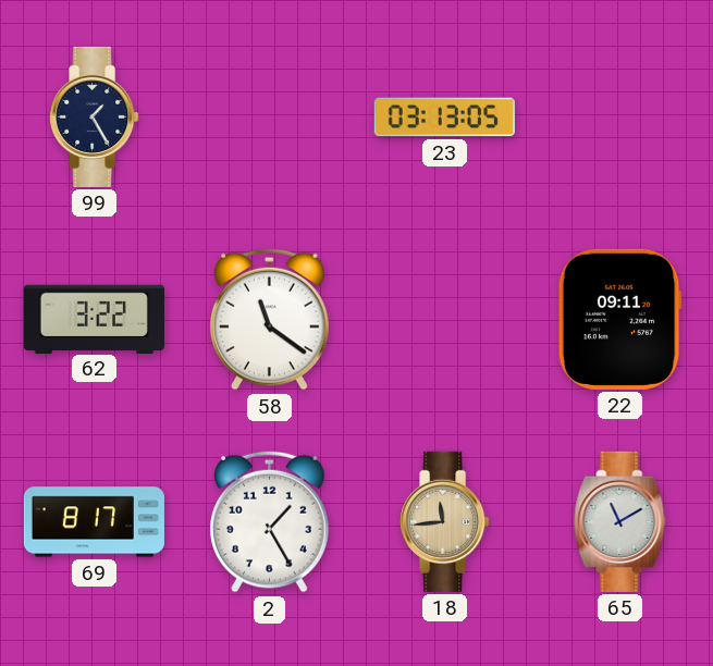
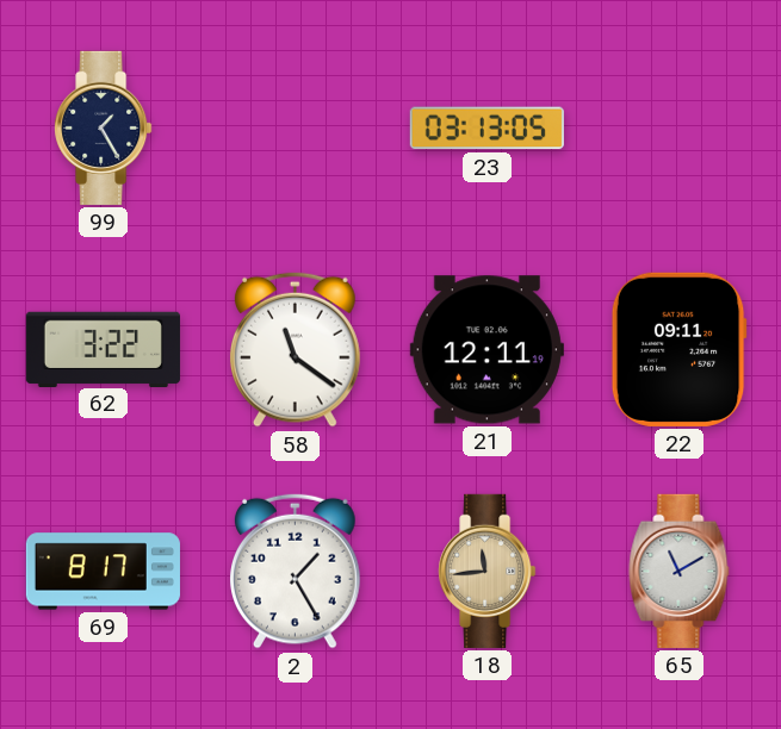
21: none -> 12:11 (486, 350)
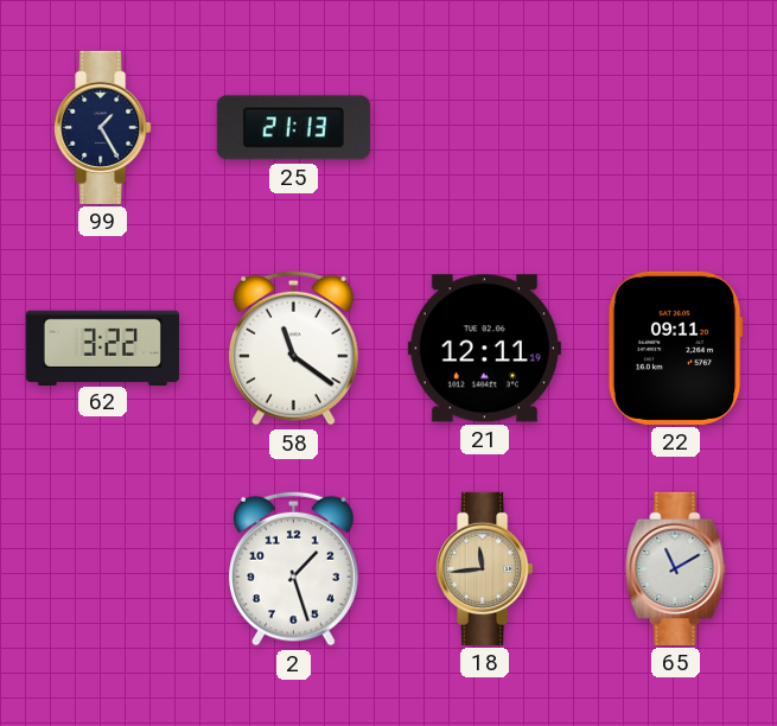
25: none -> 21:13 (293, 128)
23: 03:13 -> none (486, 129)
69: 8:17 -> none (103, 572)
2: 1:25 -> 1:27 (294, 568)
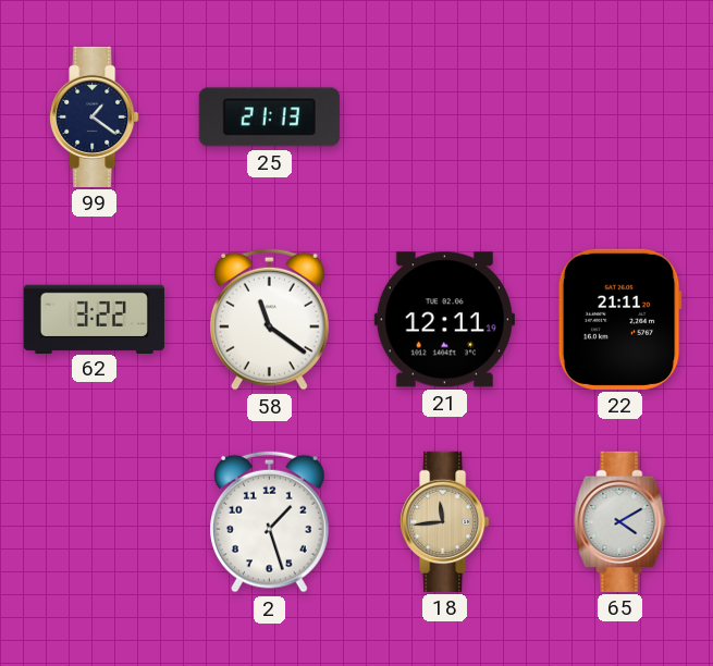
99: 1:25 -> 1:21 (95, 116)
22: 09:11 -> 21:11 (619, 319)
65: 11:10 -> 4:10 (620, 521)
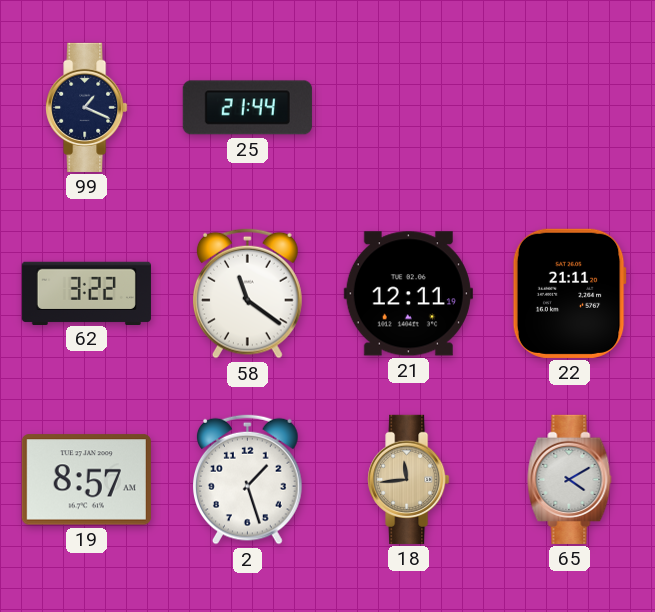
99: 1:21 -> 1:19 (87, 107)
25: 21:13 -> 21:44 (247, 108)
19: none -> 8:57 (86, 480)
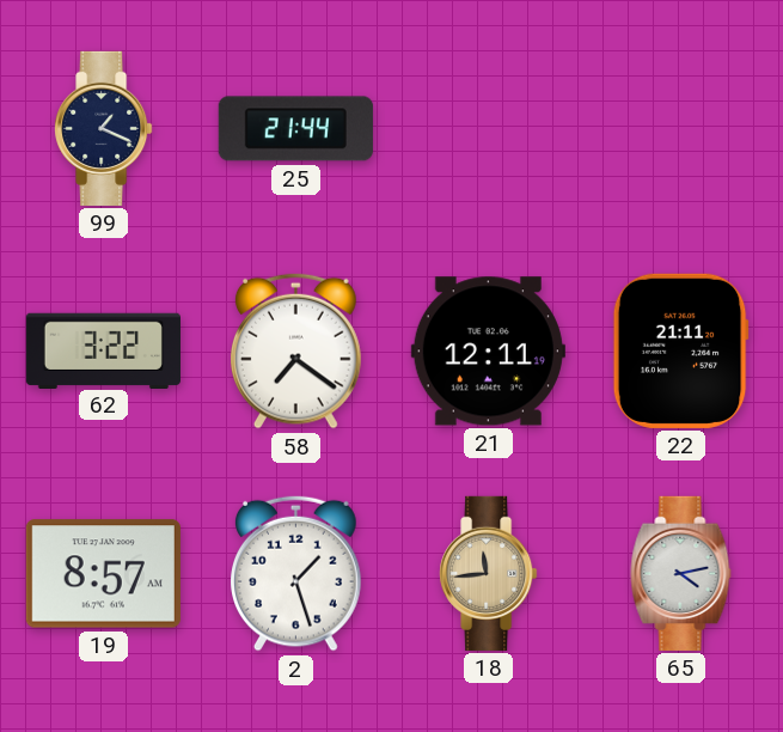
58: 11:21 -> 7:21 (296, 350)
65: 4:10 -> 4:13 (681, 573)
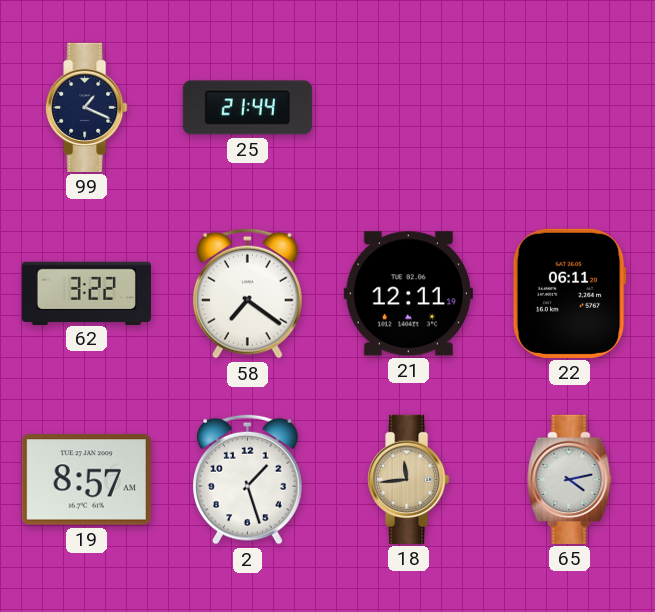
22: 21:11 -> 06:11 (569, 293)
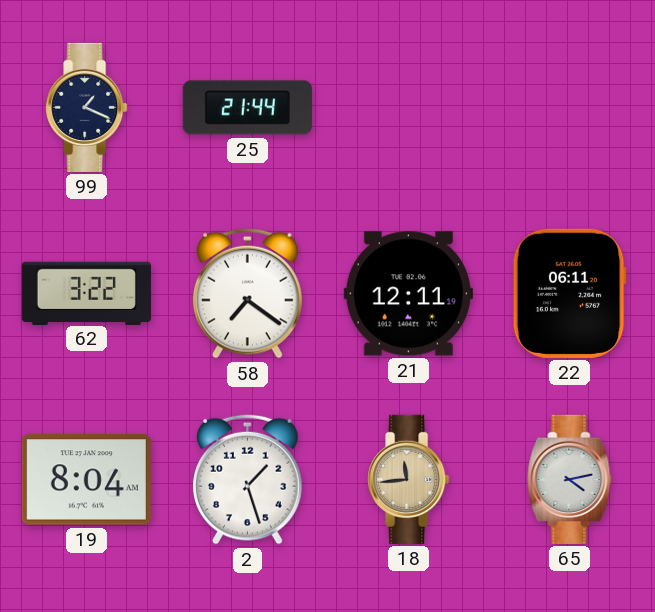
19: 8:57 -> 8:04 (86, 480)
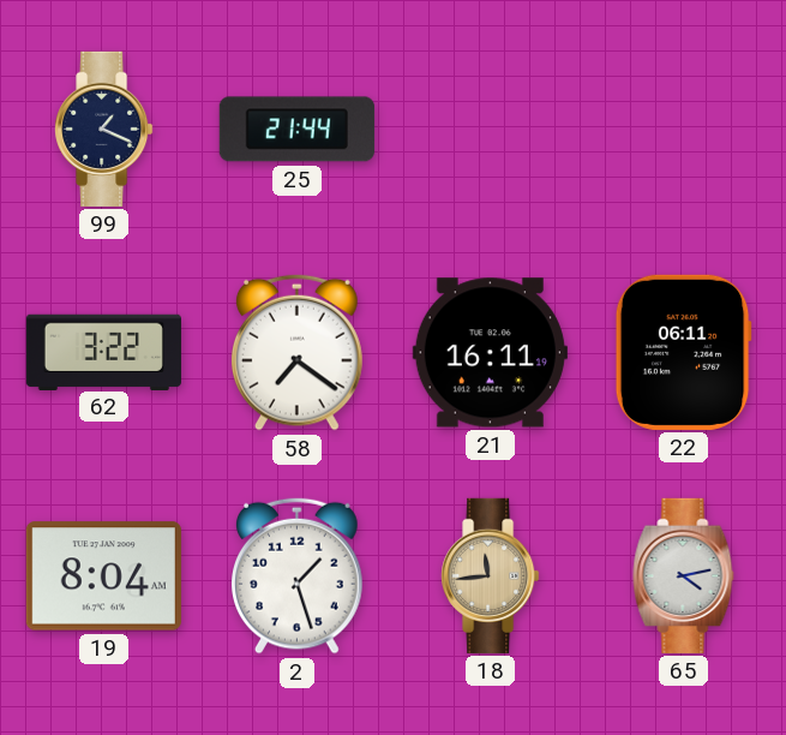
21: 12:11 -> 16:11 (490, 353)
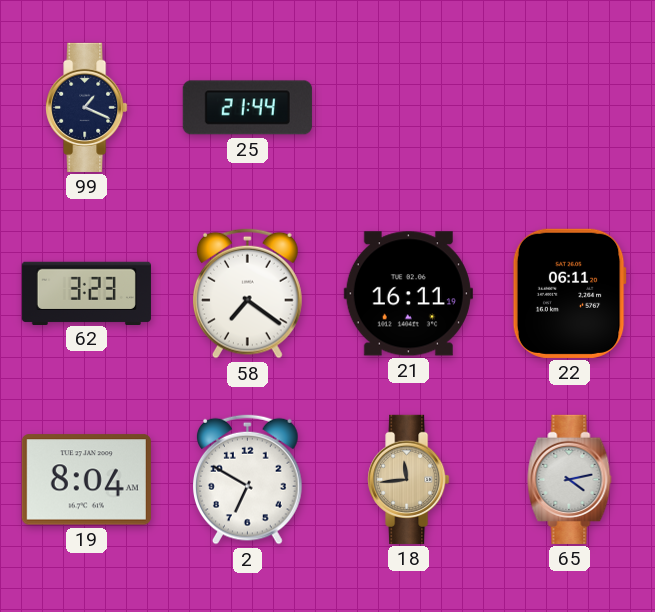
62: 3:22 -> 3:23 (86, 293)
2: 1:27 -> 6:50 (248, 479)
